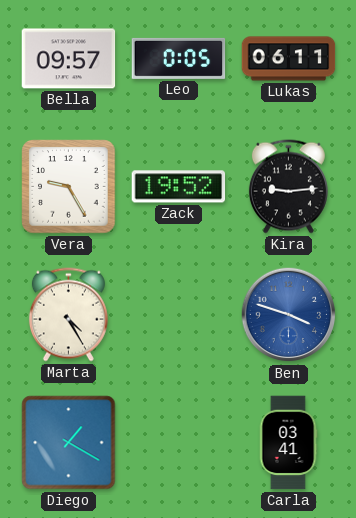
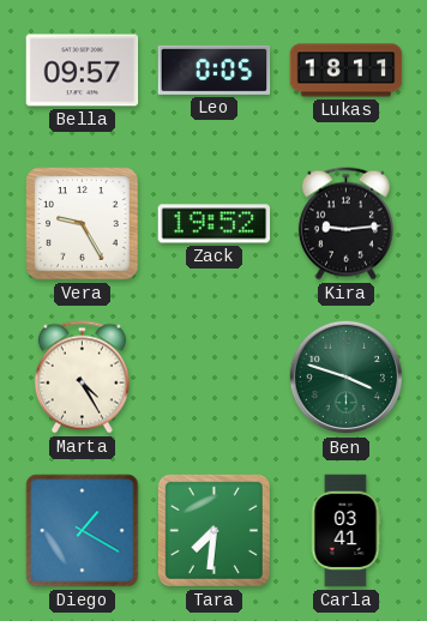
Lukas: 06:11 -> 18:11 (347, 71)
Ben dial: blue -> green (347, 378)
Tara: none -> 7:31 (213, 530)
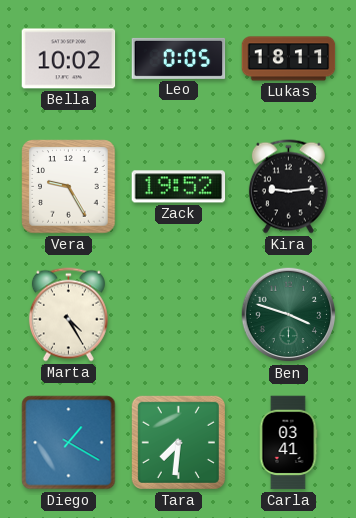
Bella: 09:57 -> 10:02 (69, 59)
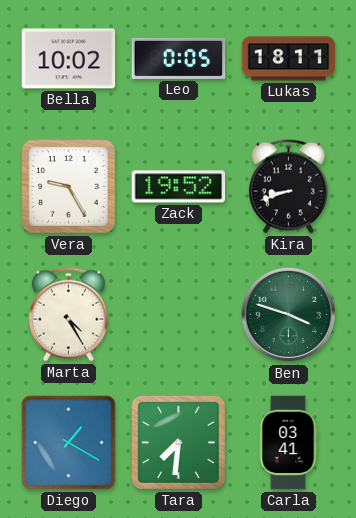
Kira: 9:14 -> 8:42 (288, 187)
